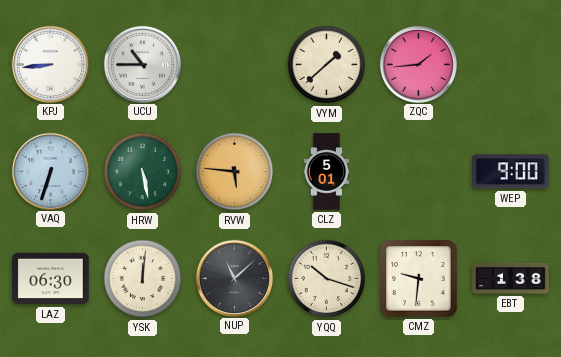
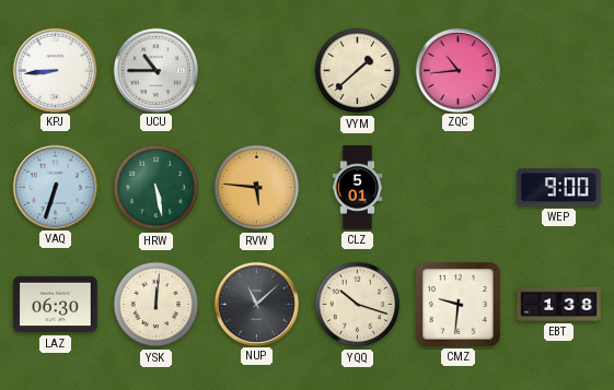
ZQC: 1:44 -> 10:44 (457, 70)
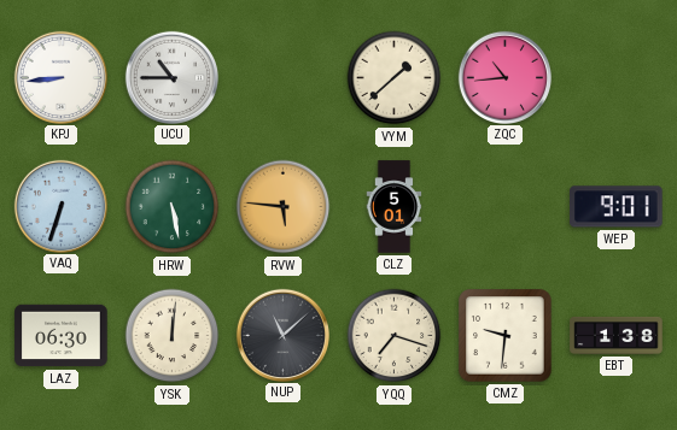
WEP: 9:00 -> 9:01 (617, 207)
YQQ: 10:18 -> 7:18 (395, 336)
